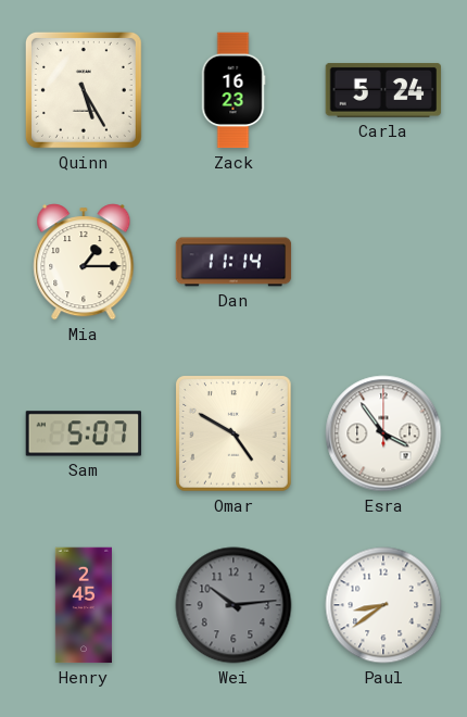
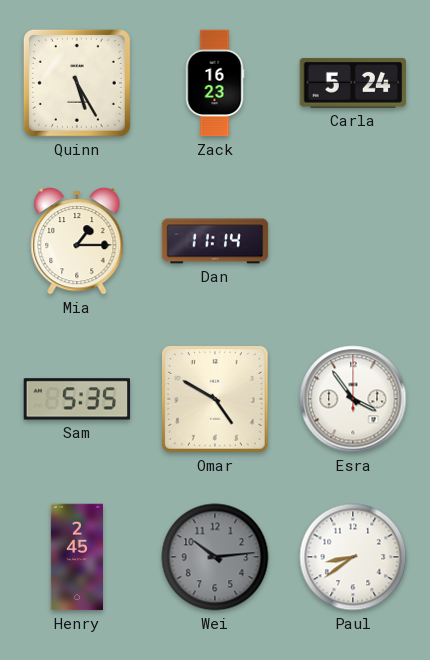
Sam: 5:07 -> 5:35 (77, 399)
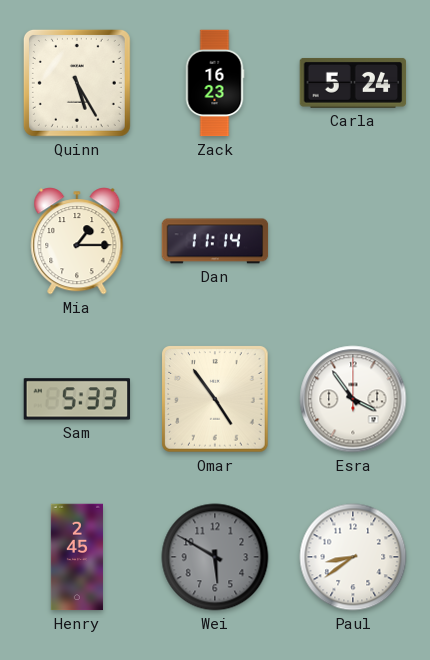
Sam: 5:35 -> 5:33 (77, 399)
Omar: 4:50 -> 4:54 (215, 399)
Wei: 10:14 -> 5:50 (215, 557)
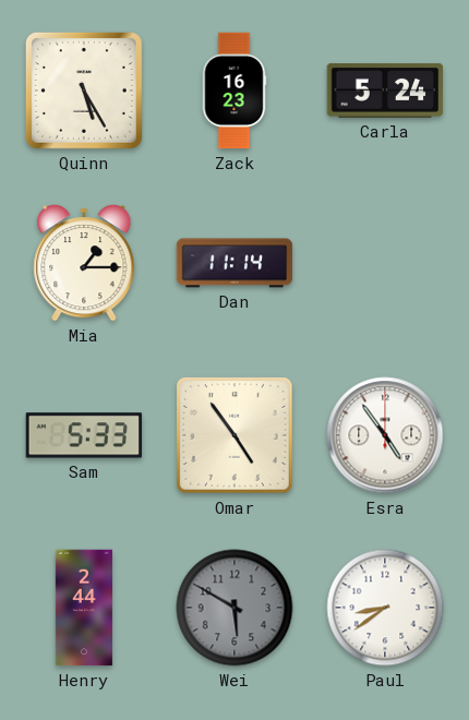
Esra: 3:54 -> 4:54 (385, 435)
Henry: 2:45 -> 2:44 (84, 608)
